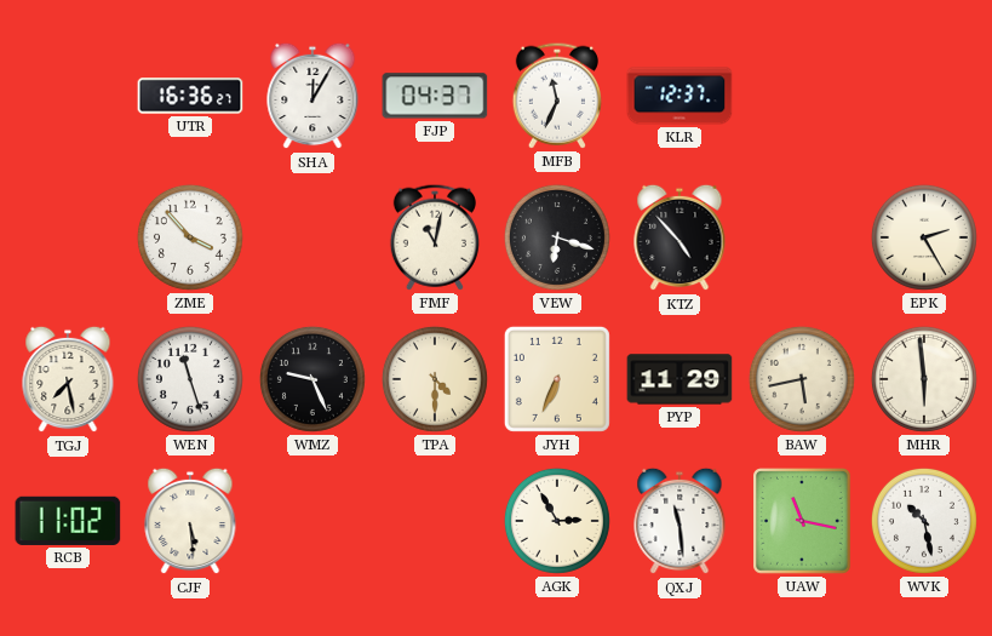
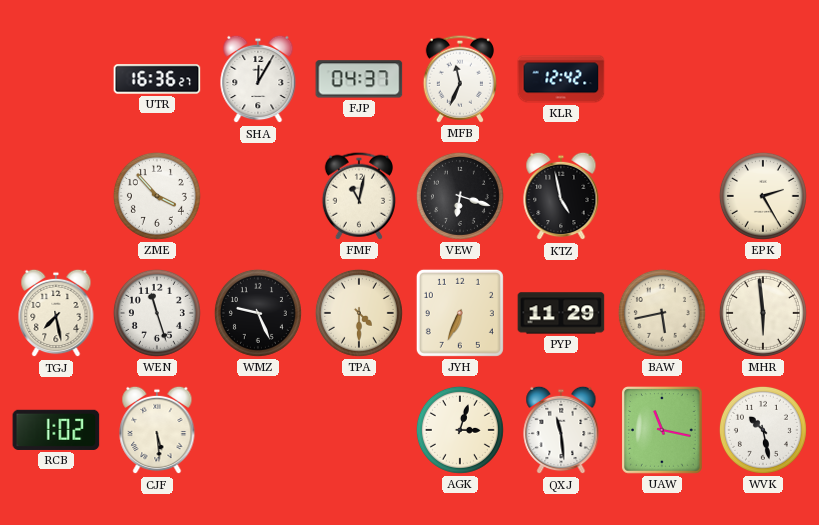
KLR: 12:37 -> 12:42 (561, 79)
KTZ: 4:53 -> 4:58 (561, 196)
RCB: 11:02 -> 1:02 (56, 430)
AGK: 2:55 -> 3:03 (460, 430)
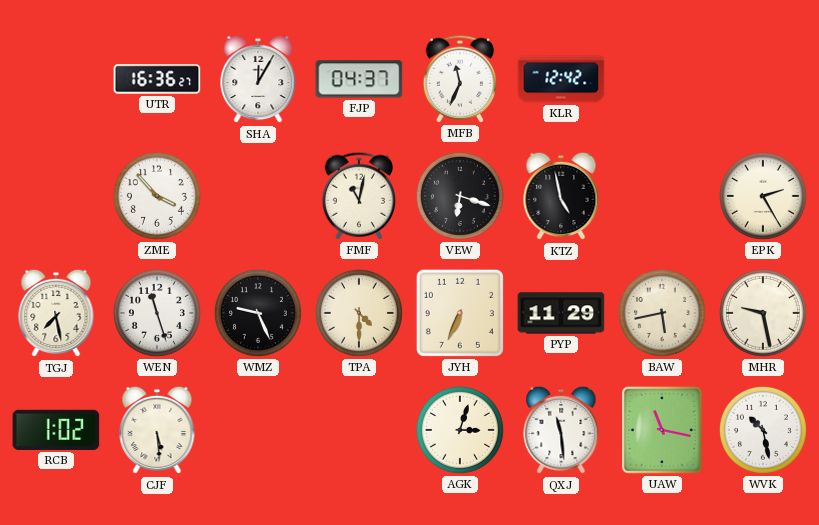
MHR: 5:59 -> 9:28 (763, 313)
